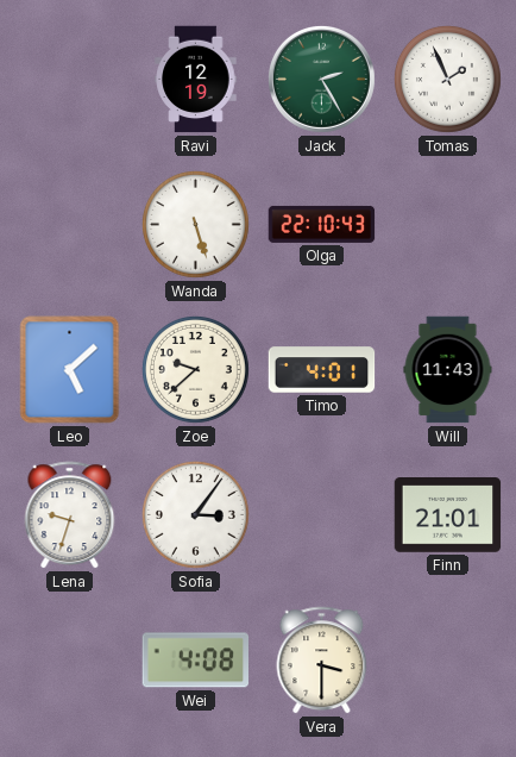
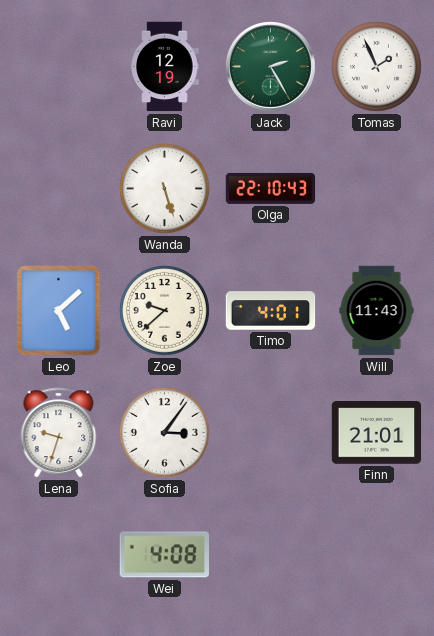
Vera: 3:30 -> none (322, 661)
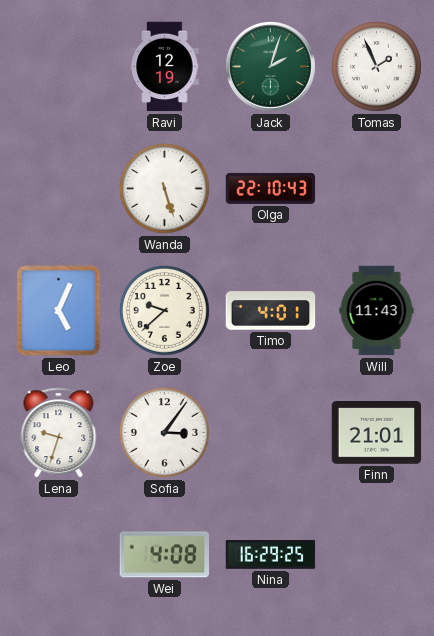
Jack: 2:25 -> 2:03 (270, 66)
Leo: 5:08 -> 5:04 (59, 311)
Nina: none -> 16:29 (271, 555)
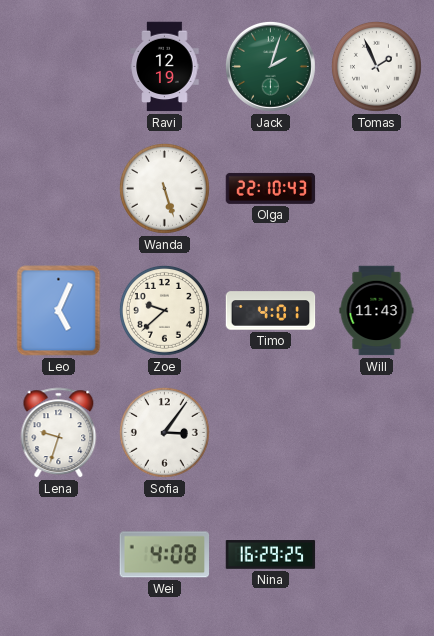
Finn: 21:01 -> none (377, 433)
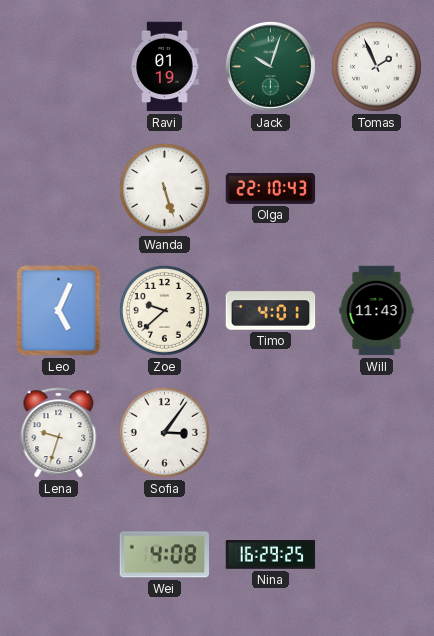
Ravi: 12:19 -> 01:19 (165, 67)
Jack: 2:03 -> 10:03 (270, 66)
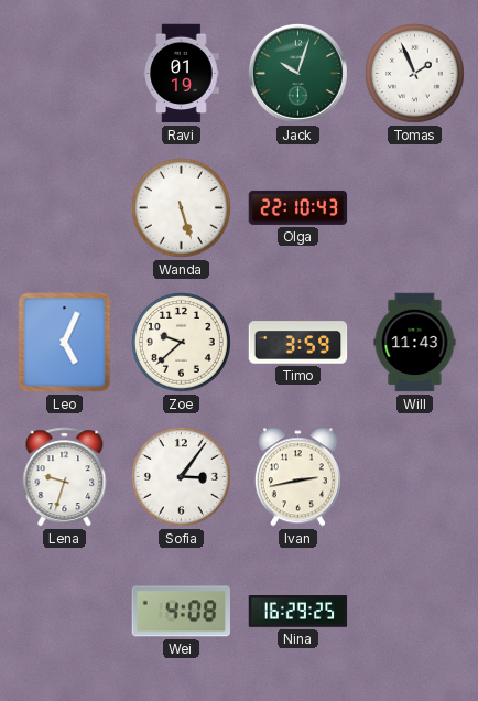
Timo: 4:01 -> 3:59 (298, 343)
Ivan: none -> 2:43 (297, 477)
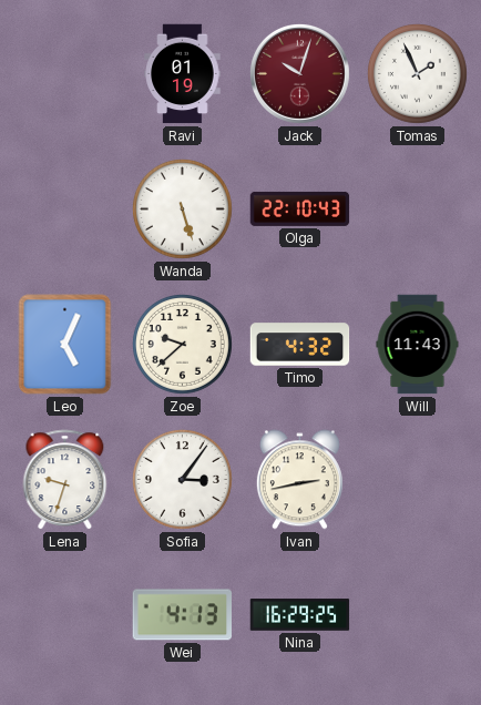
Jack dial: green -> burgundy (299, 73)
Timo: 3:59 -> 4:32 (300, 345)
Wei: 4:08 -> 4:13 (183, 615)
